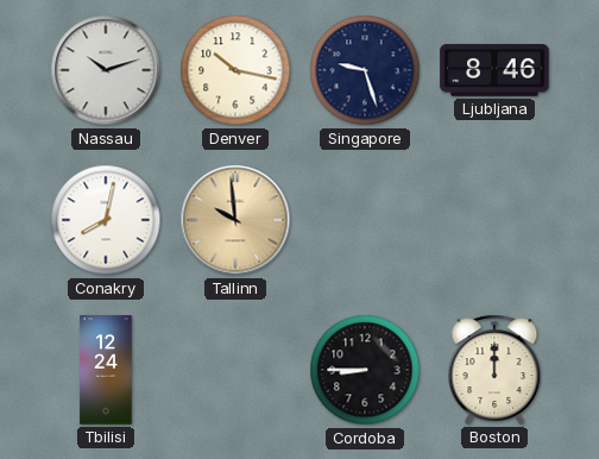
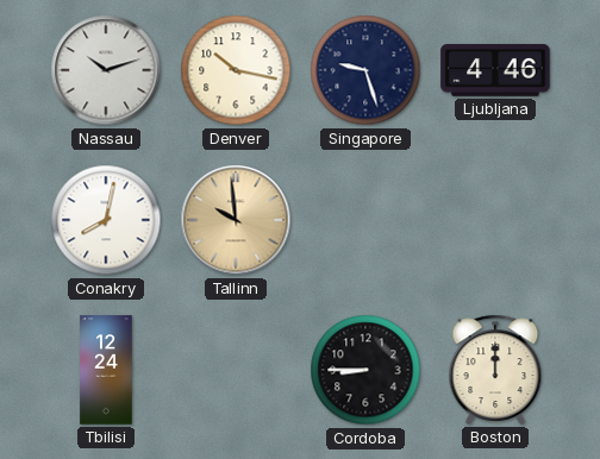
Ljubljana: 8:46 -> 4:46 (495, 70)
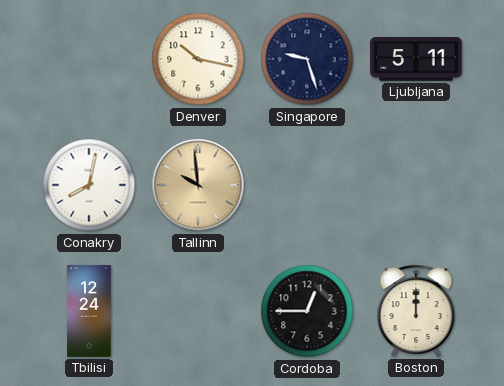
Nassau: 10:12 -> none (106, 70)
Ljubljana: 4:46 -> 5:11 (416, 59)
Cordoba: 8:45 -> 12:45 (307, 311)
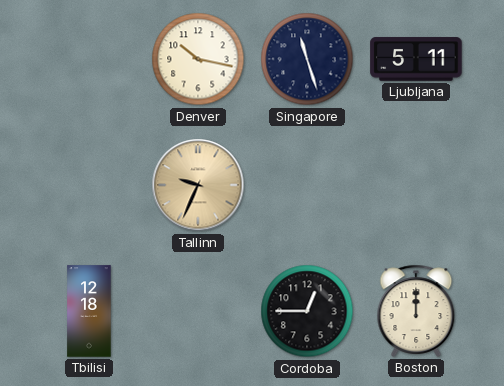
Singapore: 9:27 -> 11:27 (307, 59)
Conakry: 8:02 -> none (89, 185)
Tallinn: 9:59 -> 9:34 (198, 185)
Tbilisi: 12:24 -> 12:18 (89, 311)
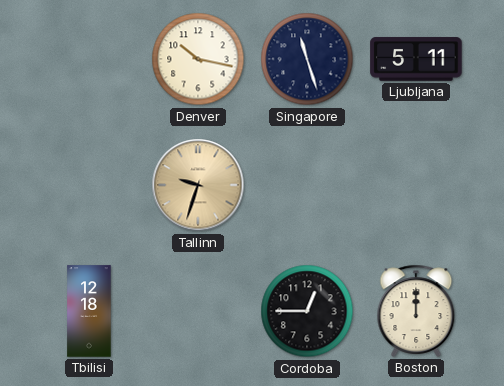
Tallinn: 9:34 -> 9:33 (198, 185)
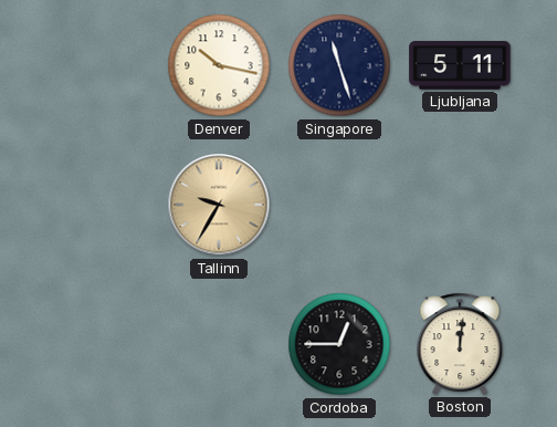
Tallinn: 9:33 -> 9:35 (219, 205)
Tbilisi: 12:18 -> none (89, 311)
Boston: 12:00 -> 12:01 (460, 344)
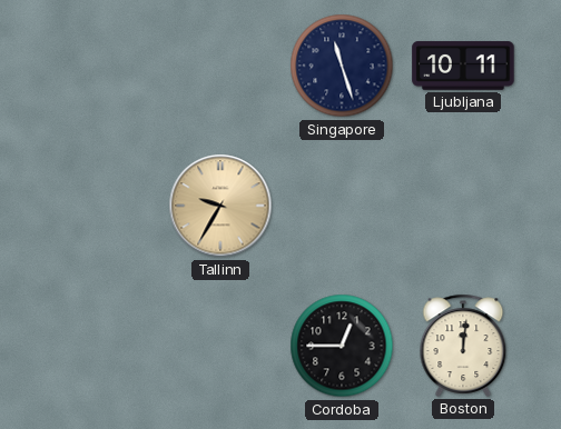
Denver: 10:17 -> none (219, 65)
Ljubljana: 5:11 -> 10:11 (463, 66)
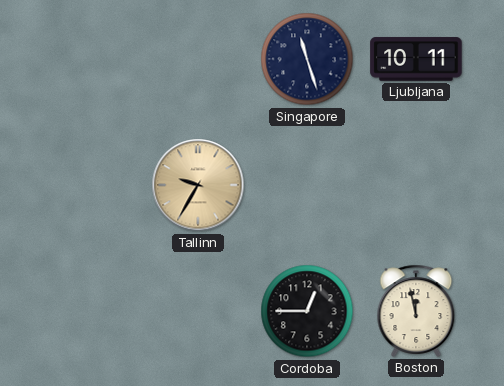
Boston: 12:01 -> 11:58 (416, 311)
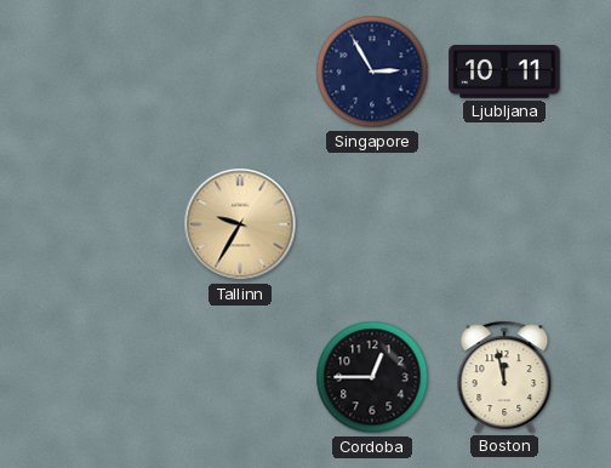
Singapore: 11:27 -> 2:55 (372, 72)
